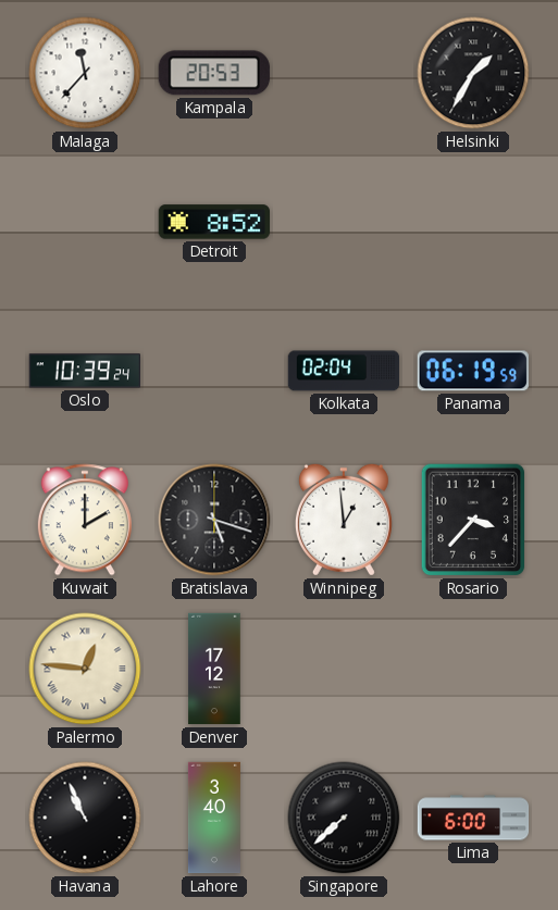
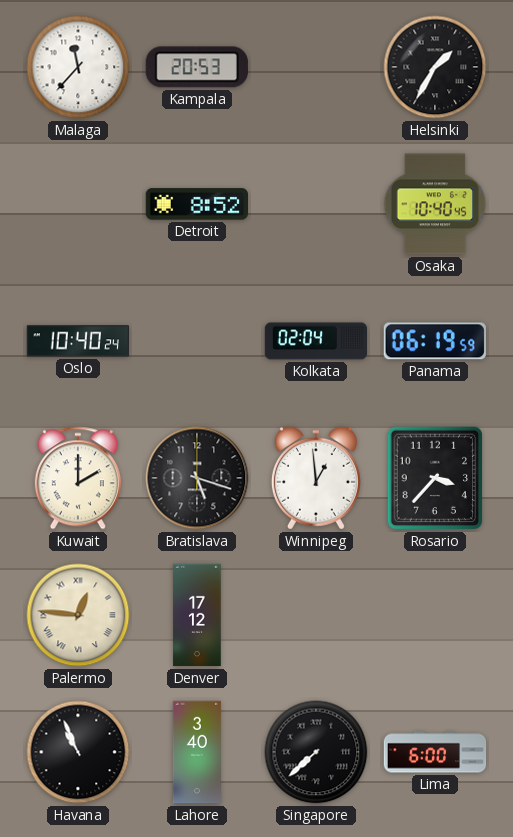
Osaka: none -> 10:40 (435, 204)
Oslo: 10:39 -> 10:40 (77, 341)
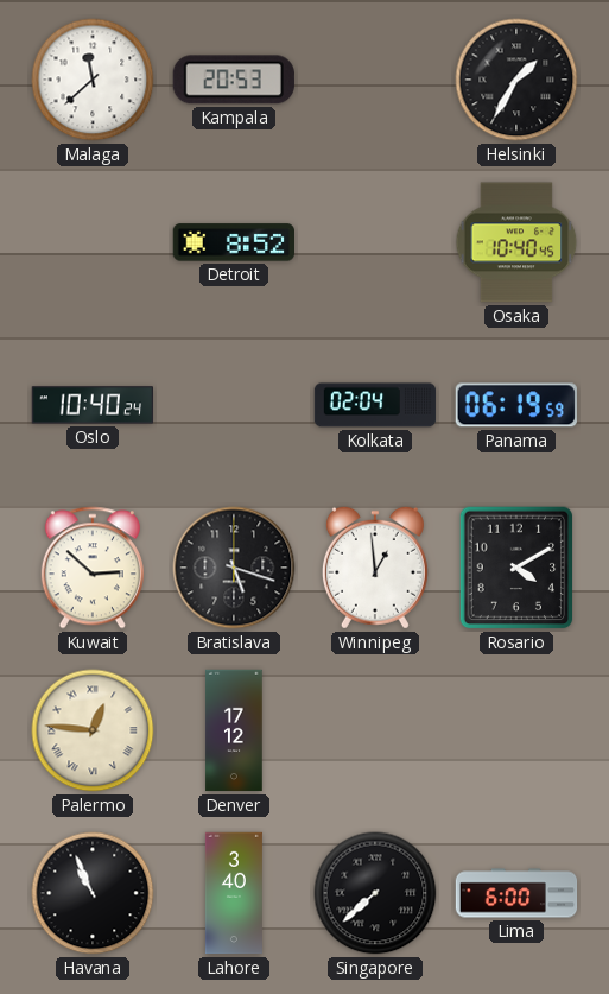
Malaga: 11:37 -> 11:38 (93, 80)
Kuwait: 2:00 -> 2:52 (93, 568)
Rosario: 3:37 -> 4:10 (516, 568)
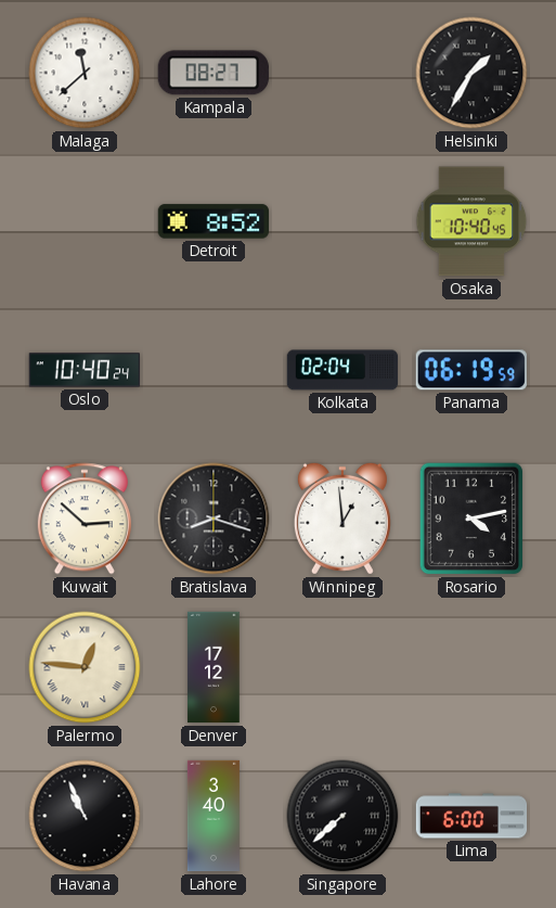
Kampala: 20:53 -> 08:27 (214, 73)
Bratislava: 5:18 -> 8:18 (214, 519)
Rosario: 4:10 -> 4:13 (471, 519)
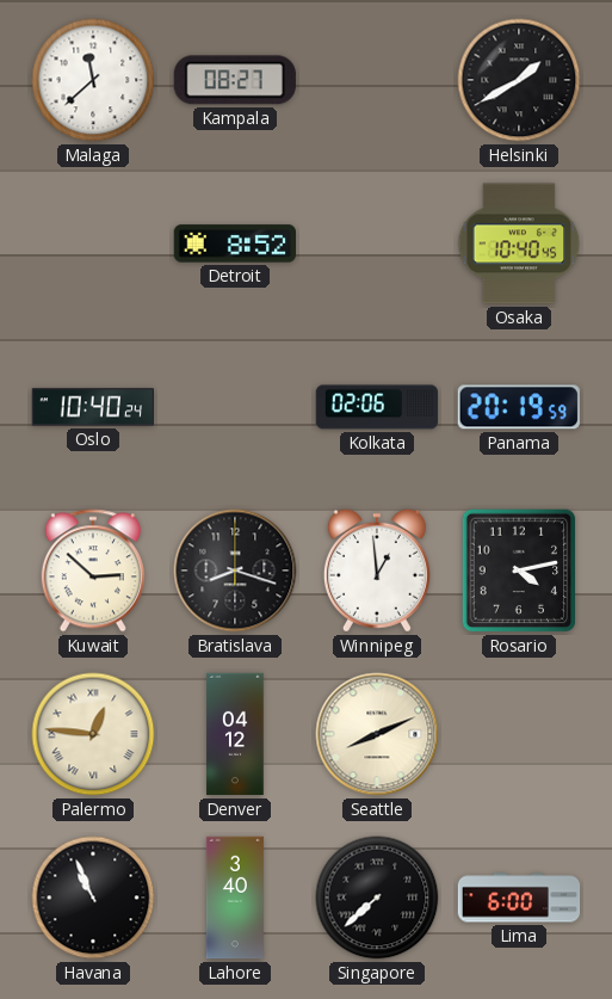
Helsinki: 1:35 -> 1:40 (519, 80)
Kolkata: 02:04 -> 02:06 (377, 407)
Panama: 06:19 -> 20:19 (519, 407)
Denver: 17:12 -> 04:12 (235, 734)
Seattle: none -> 8:11 (377, 734)
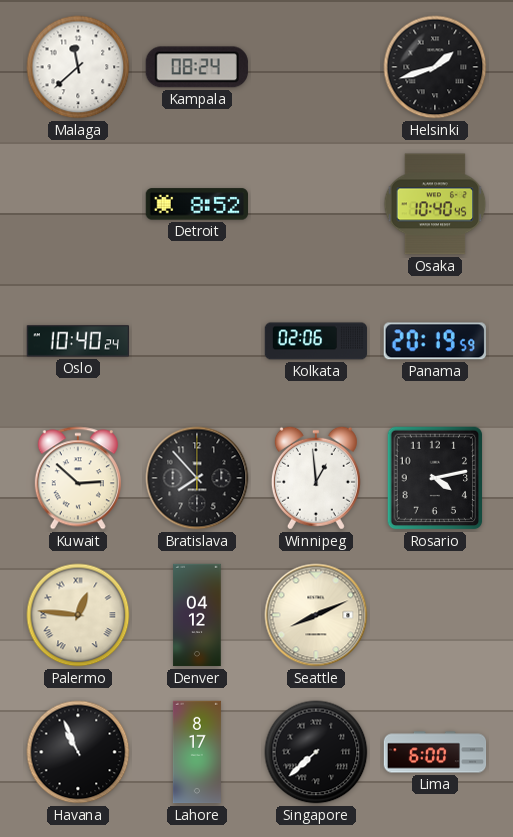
Kampala: 08:27 -> 08:24 (197, 67)
Helsinki: 1:40 -> 1:42 (435, 67)
Bratislava: 8:18 -> 7:53 (197, 478)
Lahore: 3:40 -> 8:17 (197, 752)
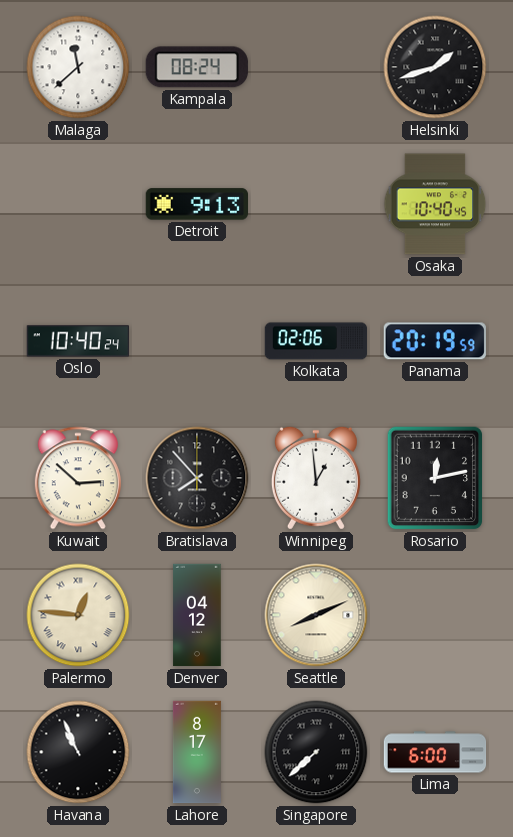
Detroit: 8:52 -> 9:13 (196, 204)
Rosario: 4:13 -> 12:13 (435, 478)
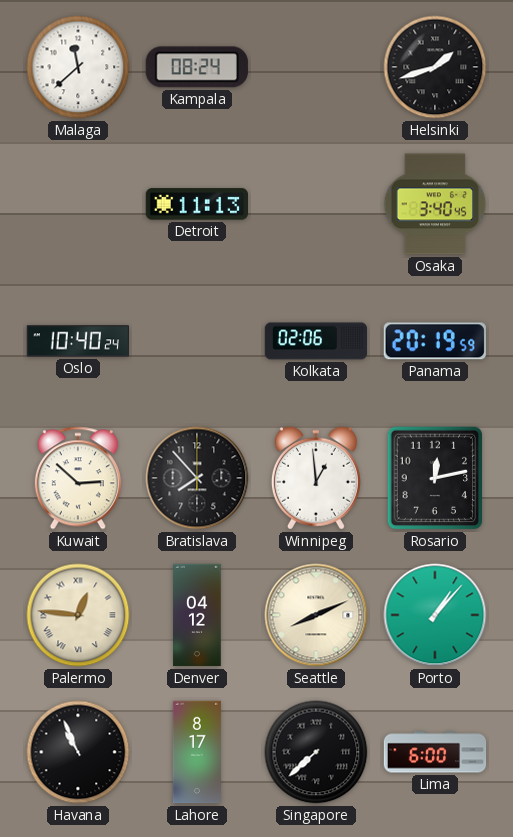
Detroit: 9:13 -> 11:13 (196, 204)
Osaka: 10:40 -> 3:40 (435, 204)
Porto: none -> 1:07 (435, 615)
